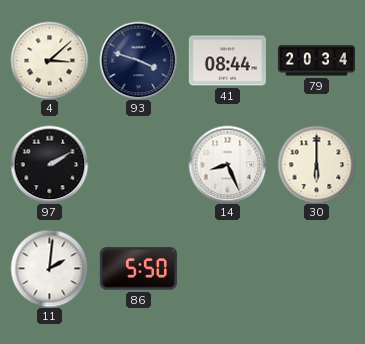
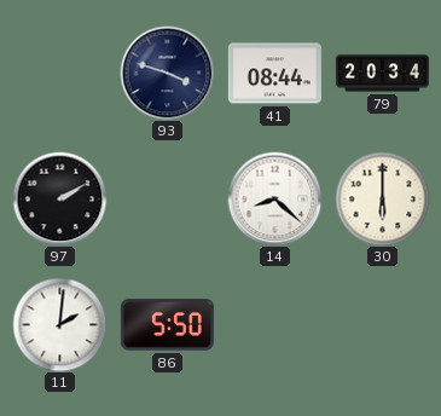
4: 3:08 -> none (49, 60)
14: 8:26 -> 8:22 (274, 198)
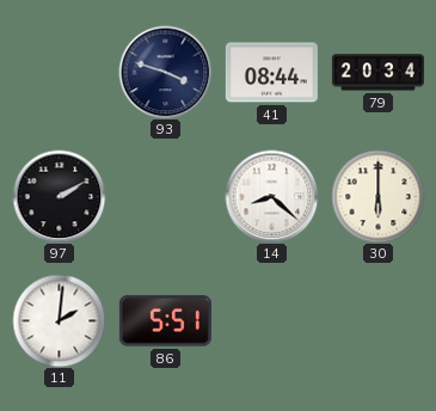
86: 5:50 -> 5:51 (165, 321)
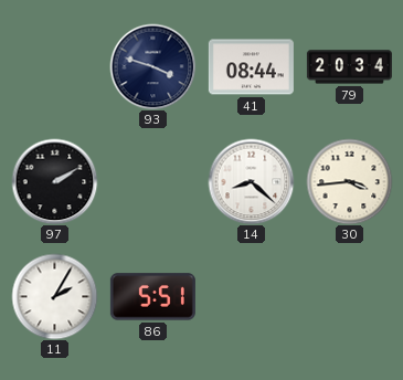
30: 6:00 -> 3:44 (349, 181)
11: 2:01 -> 2:05 (54, 296)
